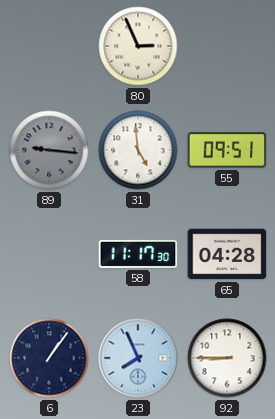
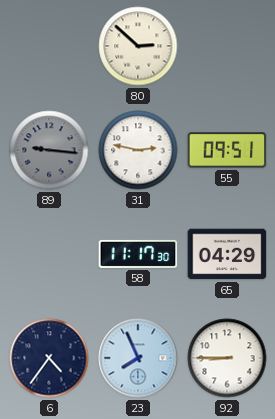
80: 2:56 -> 2:52 (138, 46)
31: 4:59 -> 2:47 (138, 150)
65: 04:28 -> 04:29 (227, 254)
6: 1:06 -> 4:36 (49, 358)
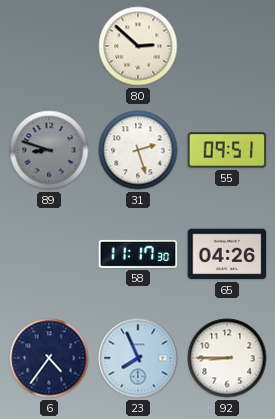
89: 9:16 -> 8:48 (49, 150)
31: 2:47 -> 2:27 (138, 150)
65: 04:29 -> 04:26 (227, 254)
